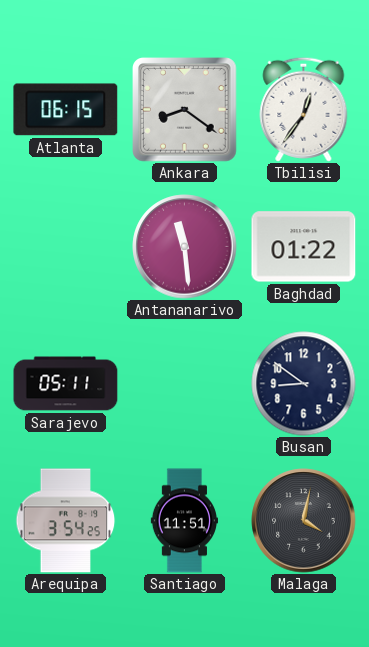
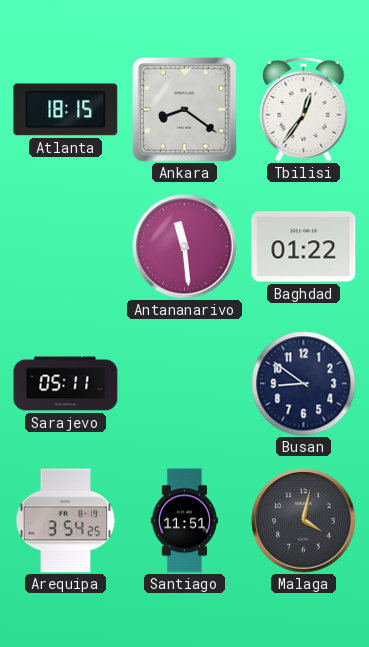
Atlanta: 06:15 -> 18:15 (66, 110)
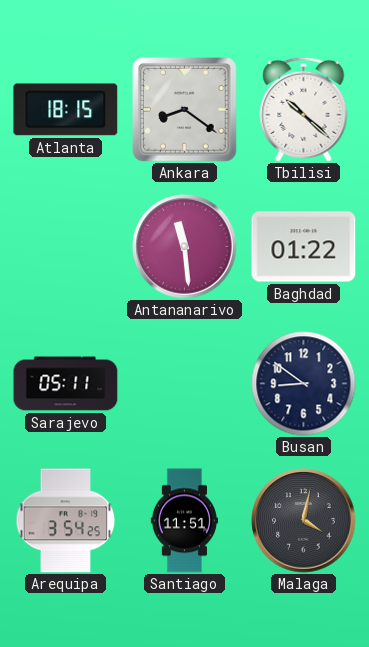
Tbilisi: 12:36 -> 10:22 (304, 109)
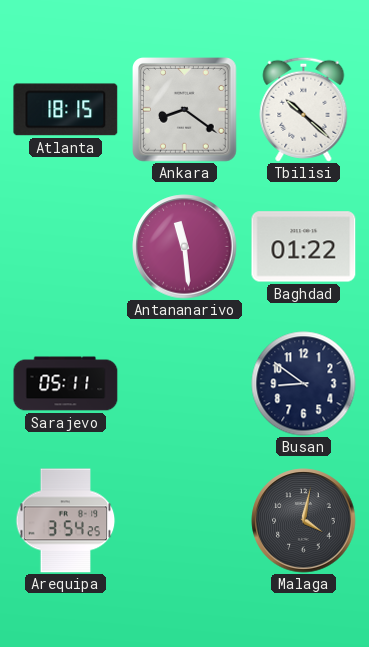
Santiago: 11:51 -> none (184, 521)
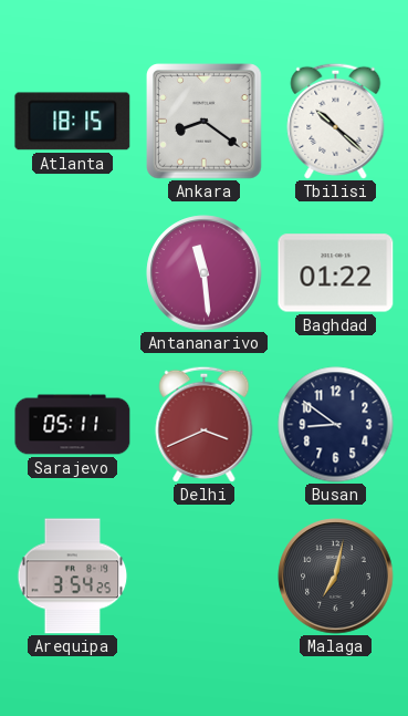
Delhi: none -> 3:41 (205, 424)
Malaga: 4:02 -> 7:02 (336, 577)
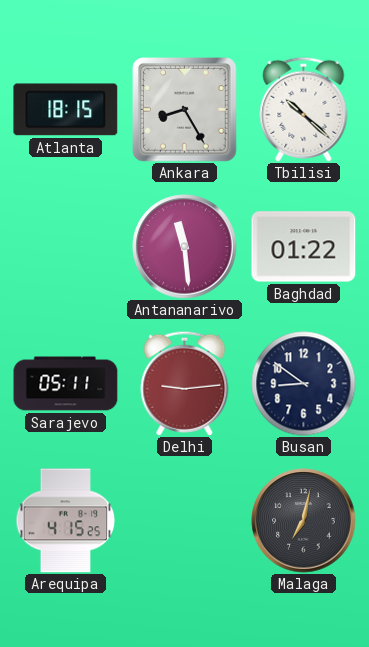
Ankara: 8:21 -> 8:25 (185, 110)
Delhi: 3:41 -> 9:14 (185, 383)
Arequipa: 3:54 -> 4:15 (66, 521)
